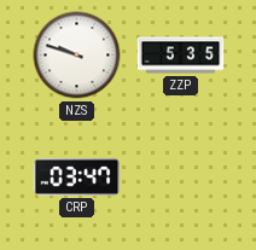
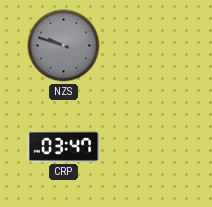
NZS dial: white -> grey (64, 46)
ZZP: 5:35 -> none (181, 56)
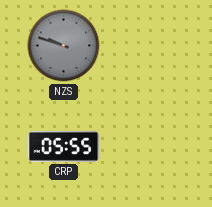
CRP: 03:47 -> 05:55 (64, 146)
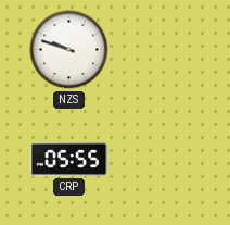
NZS dial: grey -> white (69, 50)
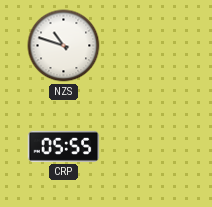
NZS: 9:48 -> 10:48 (64, 46)
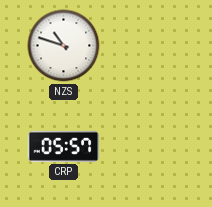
CRP: 05:55 -> 05:57 (64, 146)
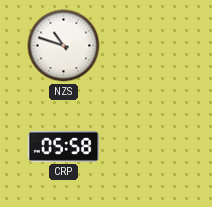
CRP: 05:57 -> 05:58 (64, 146)
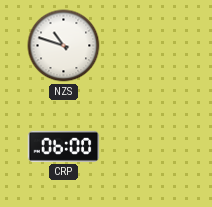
CRP: 05:58 -> 06:00 (64, 146)
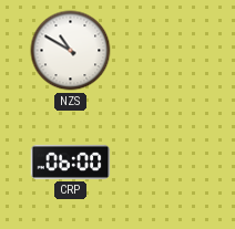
NZS: 10:48 -> 10:50 (71, 51)
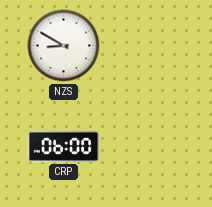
NZS: 10:50 -> 8:50 (64, 46)
